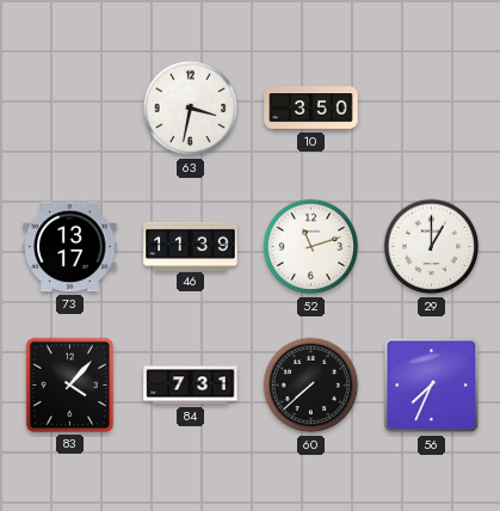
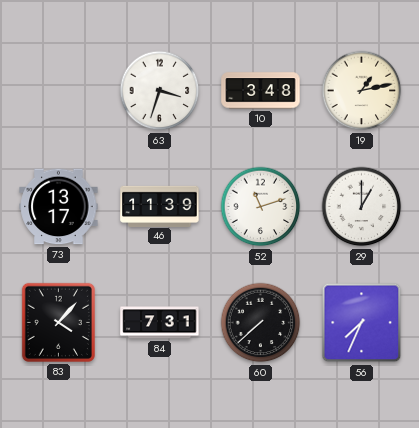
63: 3:32 -> 3:33 (160, 91)
10: 3:50 -> 3:48 (261, 91)
19: none -> 1:13 (362, 91)
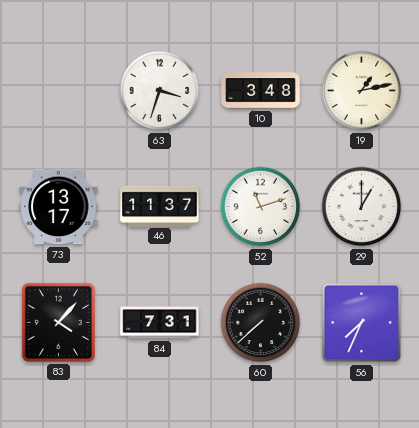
46: 11:39 -> 11:37 (160, 206)
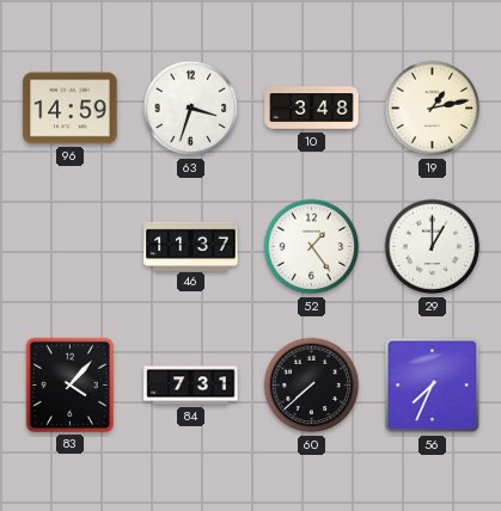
96: none -> 14:59 (71, 109)
73: 13:17 -> none (59, 207)
52: 11:12 -> 1:24 (312, 247)
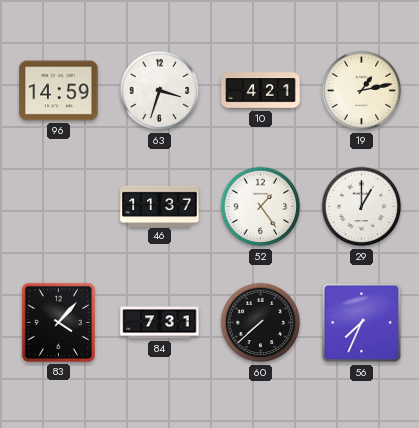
10: 3:48 -> 4:21 (261, 91)
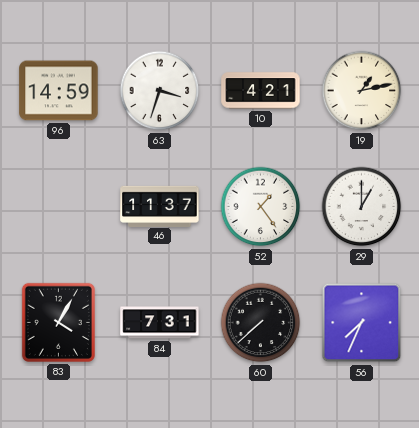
83: 4:07 -> 4:05 (58, 322)
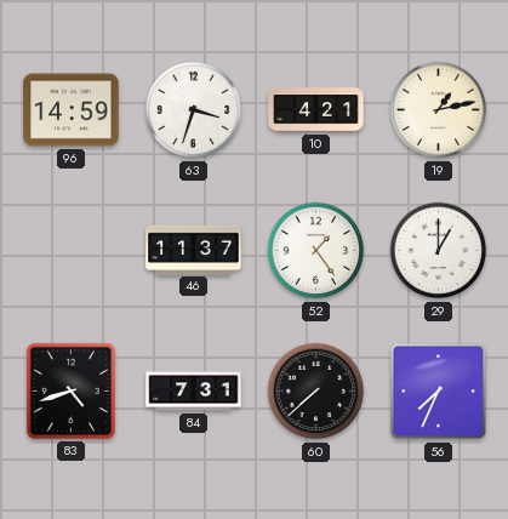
83: 4:05 -> 4:42 (70, 390)
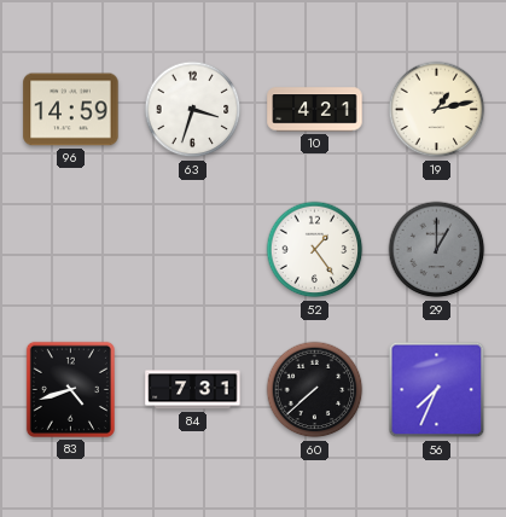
46: 11:37 -> none (194, 250)
29 dial: white -> grey (437, 250)
